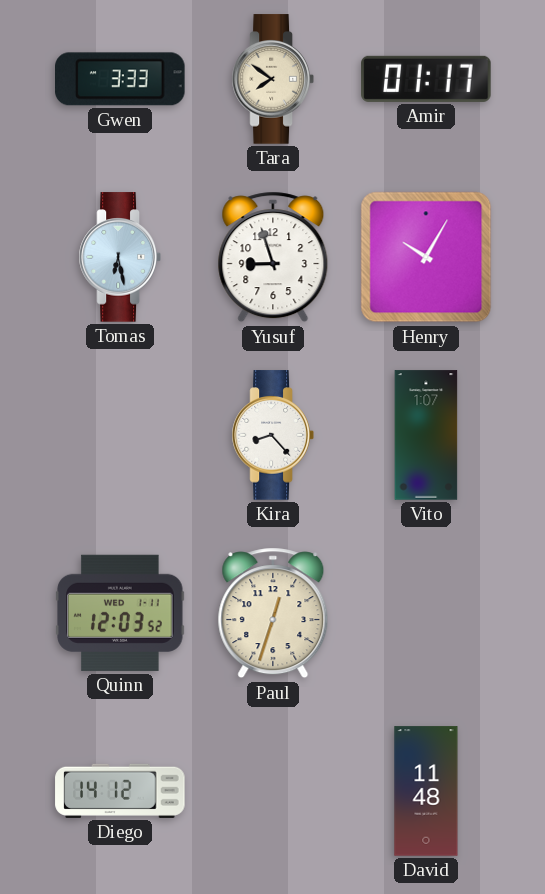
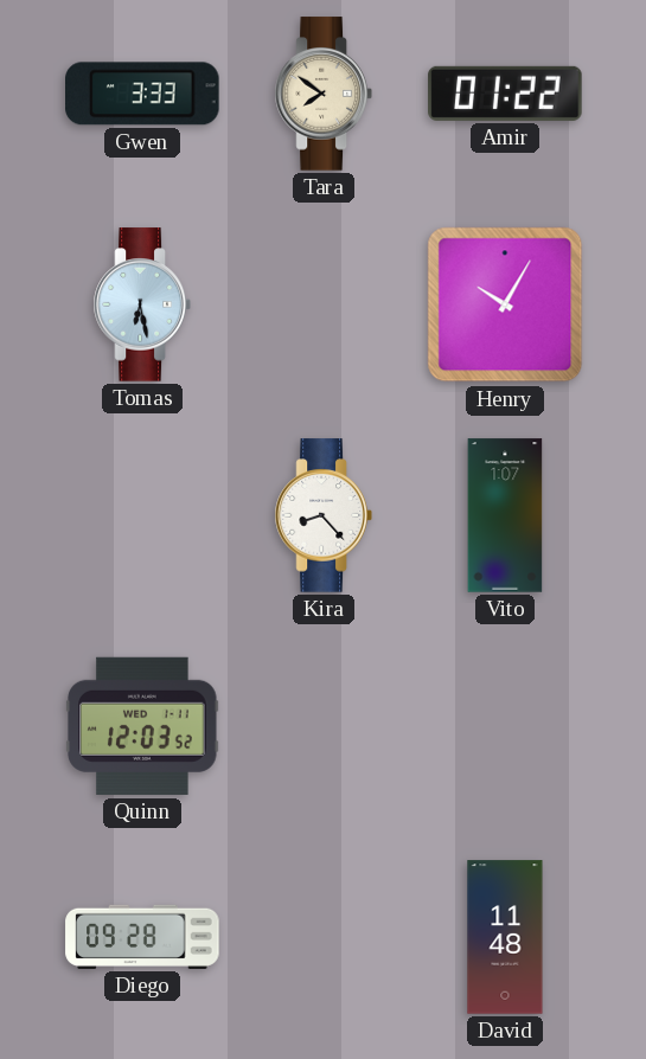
Amir: 01:17 -> 01:22 (505, 94)
Yusuf: 8:57 -> none (273, 257)
Paul: 12:33 -> none (273, 613)
Diego: 14:12 -> 09:28 (142, 937)
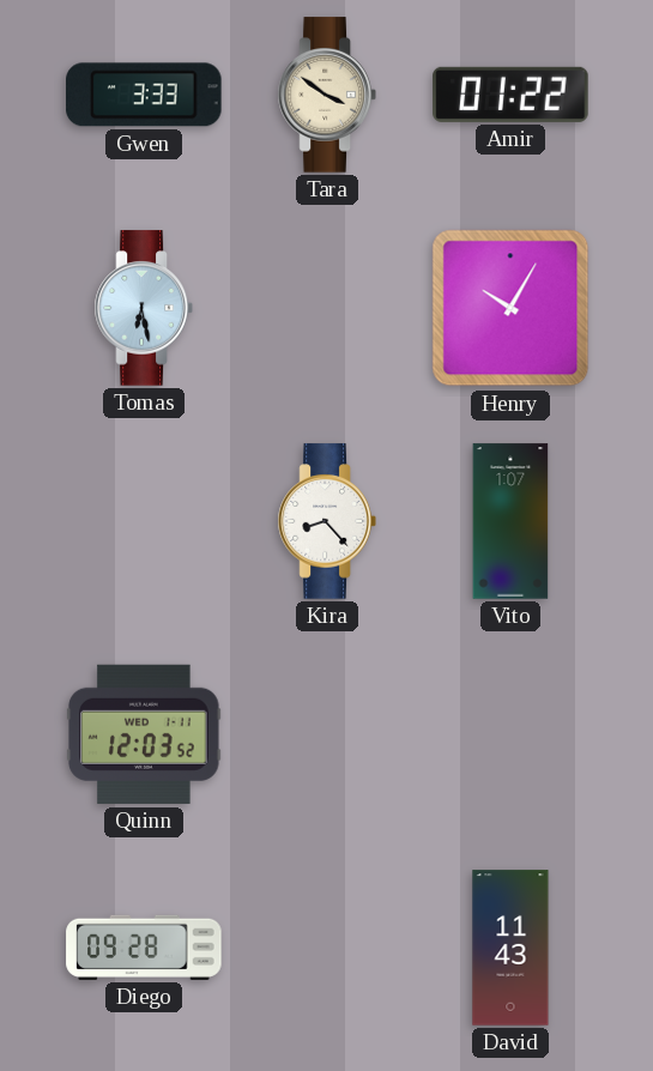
Tara: 7:51 -> 3:51 (327, 95)
David: 11:48 -> 11:43 (510, 948)
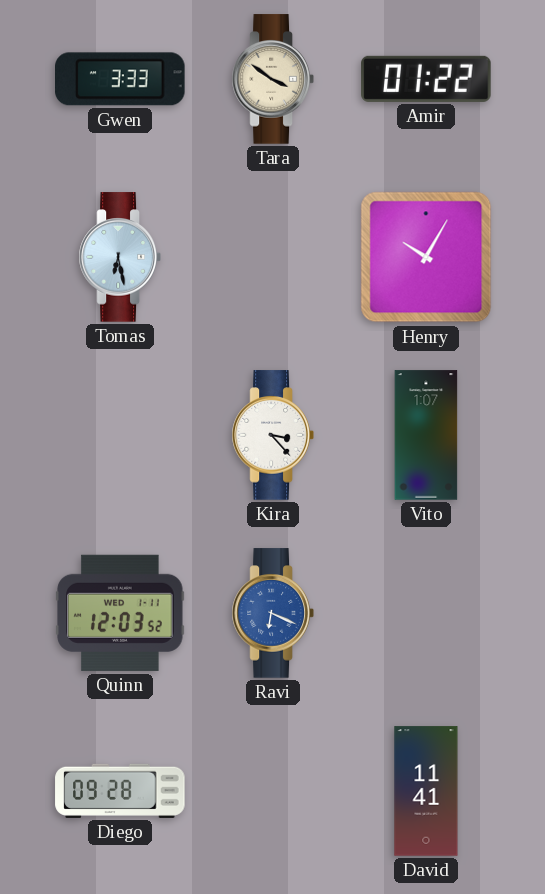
Kira: 8:23 -> 3:23 (273, 435)
Ravi: none -> 6:19 (273, 613)
David: 11:43 -> 11:41 (426, 791)
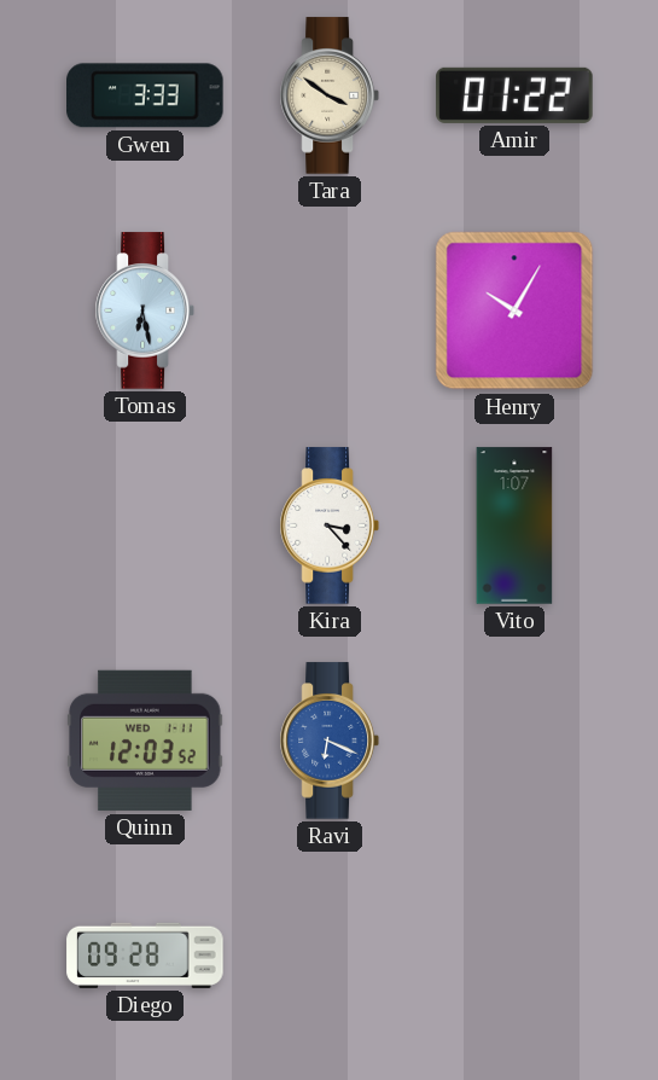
David: 11:41 -> none (426, 791)
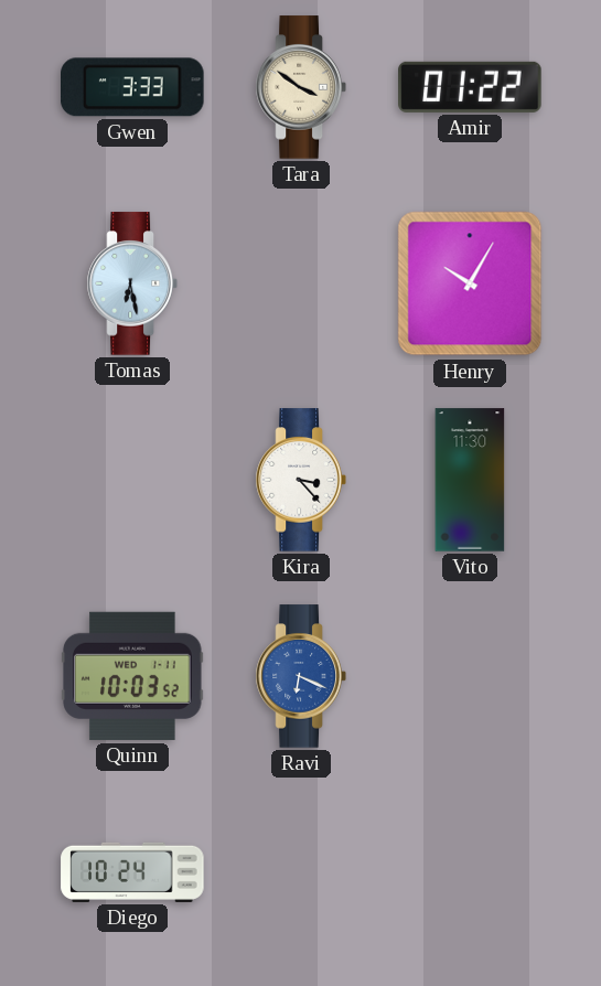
Vito: 1:07 -> 11:30 (470, 480)
Quinn: 12:03 -> 10:03 (132, 676)
Diego: 09:28 -> 10:24 (132, 872)
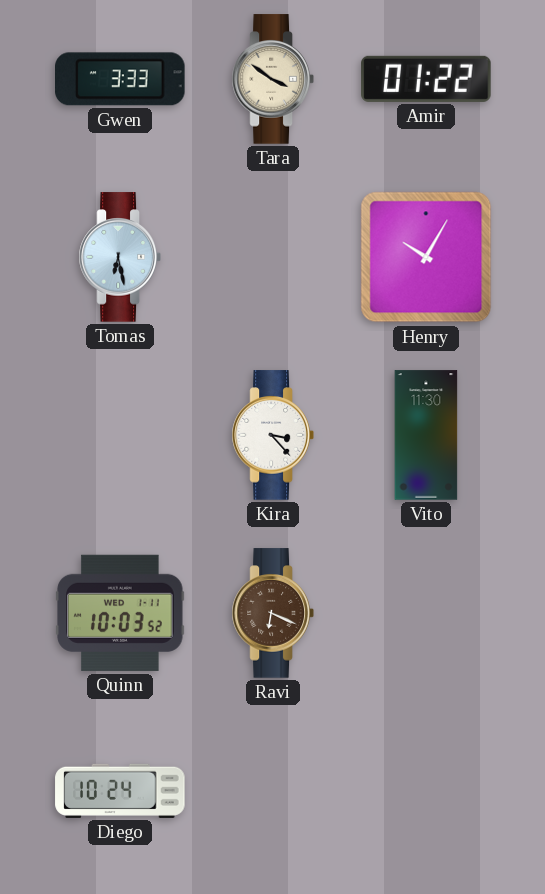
Ravi dial: blue -> brown (273, 613)
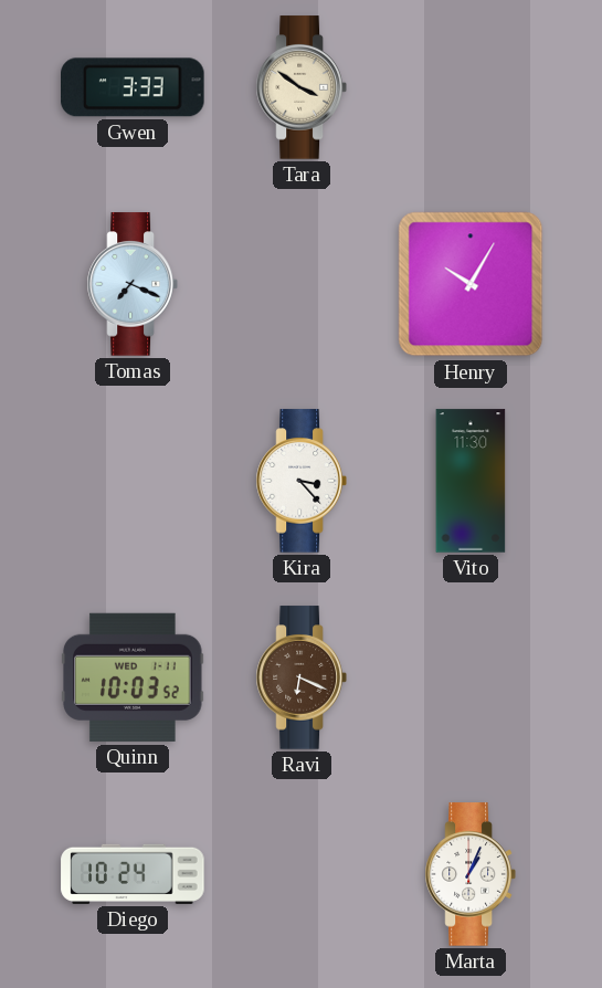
Amir: 01:22 -> none (426, 79)
Tomas: 6:28 -> 7:19 (133, 284)
Marta: none -> 1:04 (471, 874)
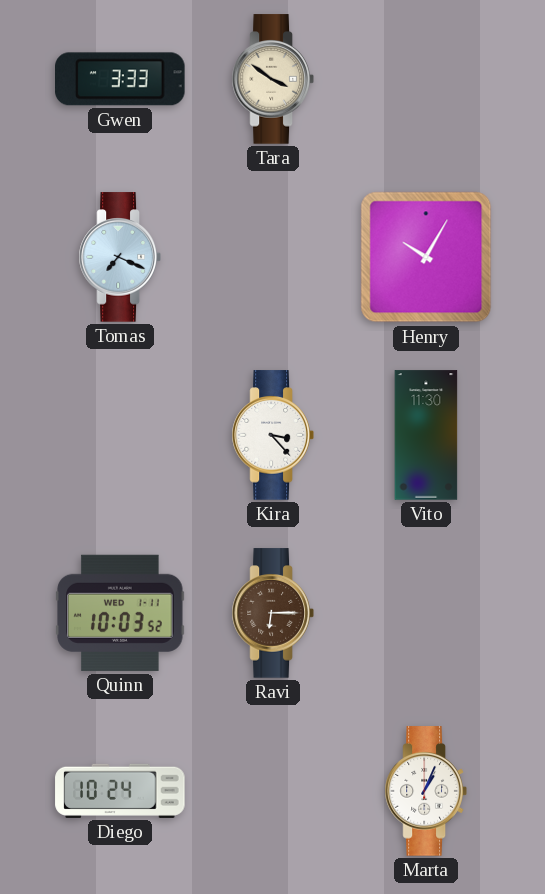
Ravi: 6:19 -> 6:15 (273, 613)
